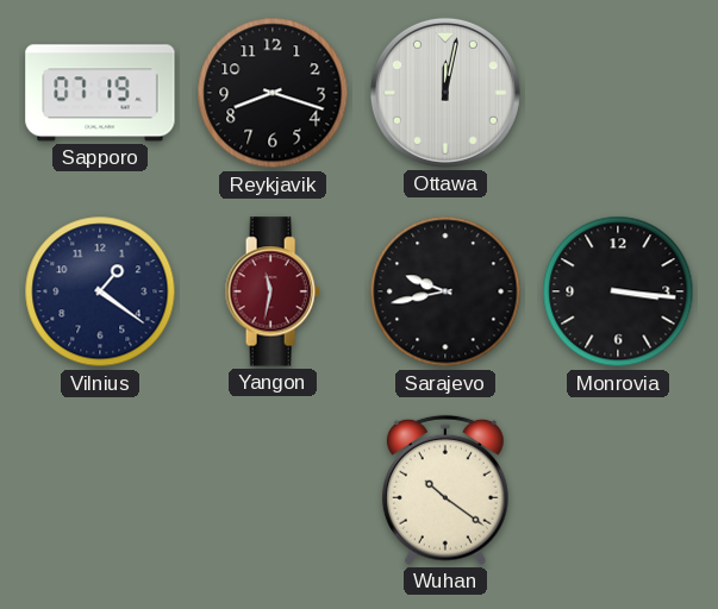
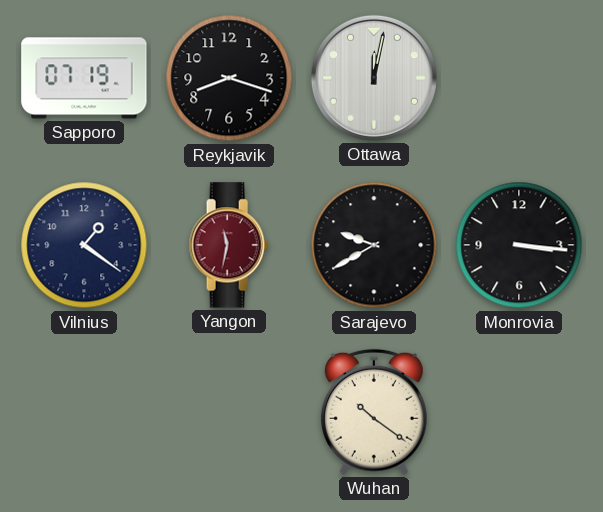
Sarajevo: 9:43 -> 9:40 (374, 245)
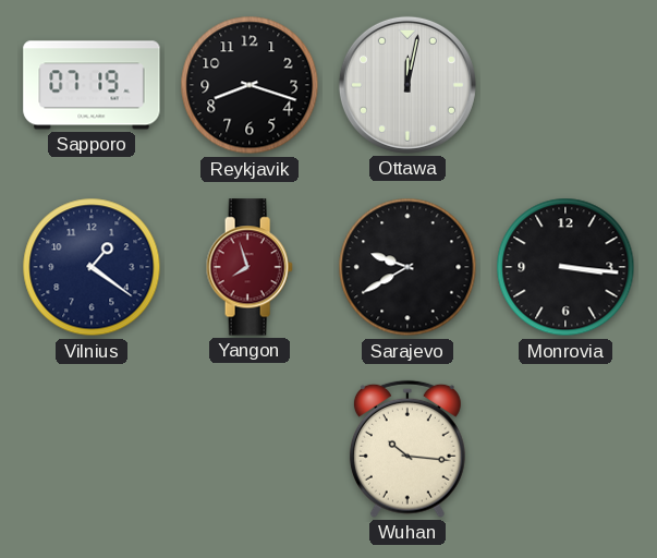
Yangon: 11:32 -> 7:57 (250, 267)
Wuhan: 10:21 -> 10:16 (407, 449)
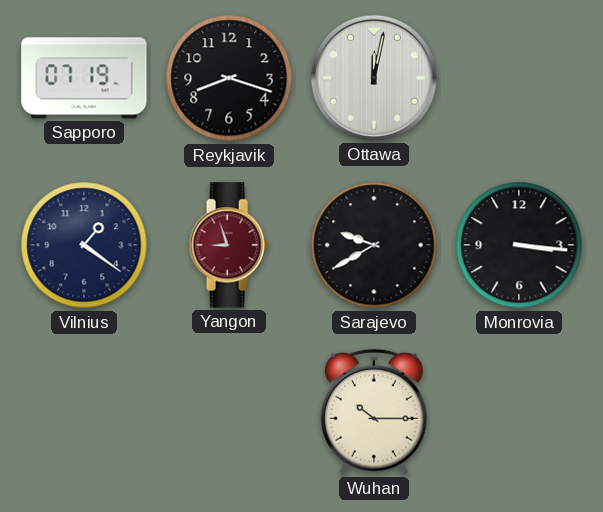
Yangon: 7:57 -> 8:57 (229, 245)
Wuhan: 10:16 -> 10:15 (374, 412)
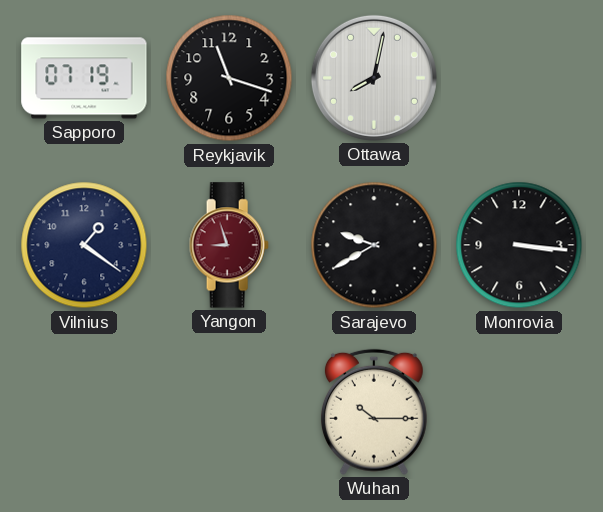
Reykjavik: 8:18 -> 11:18 (229, 78)
Ottawa: 12:02 -> 8:02 (374, 78)
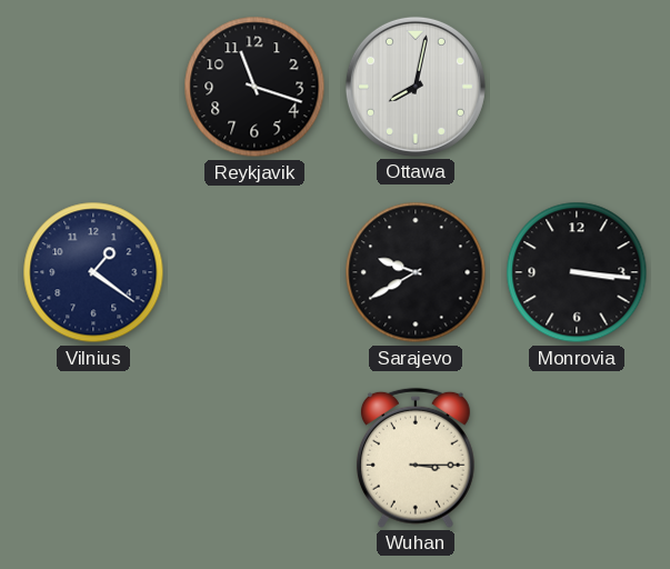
Sapporo: 07:19 -> none (84, 78)
Yangon: 8:57 -> none (229, 245)
Wuhan: 10:15 -> 3:15 (416, 458)
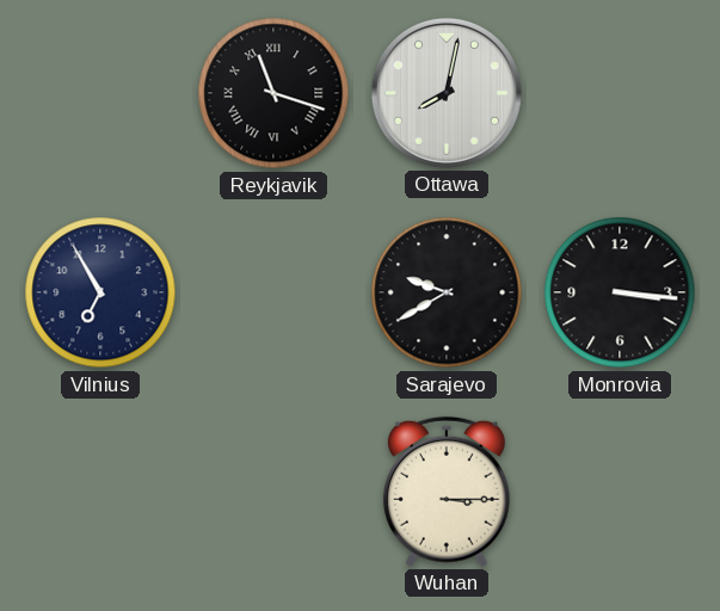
Reykjavik numerals: Arabic -> Roman (273, 93)
Vilnius: 1:21 -> 6:55 (100, 292)
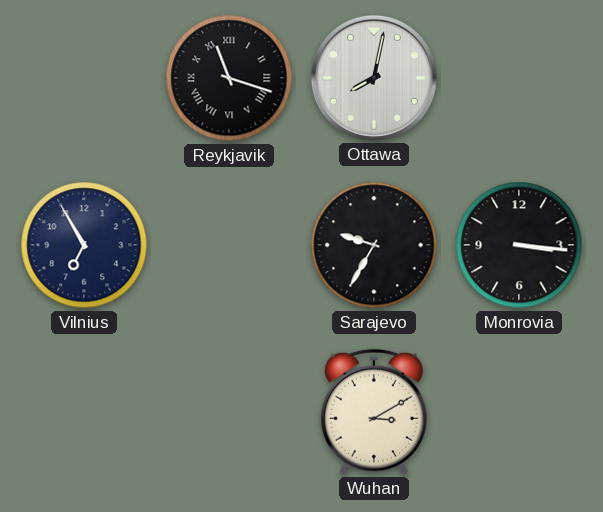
Sarajevo: 9:40 -> 9:35 (374, 245)
Wuhan: 3:15 -> 3:10 (374, 412)
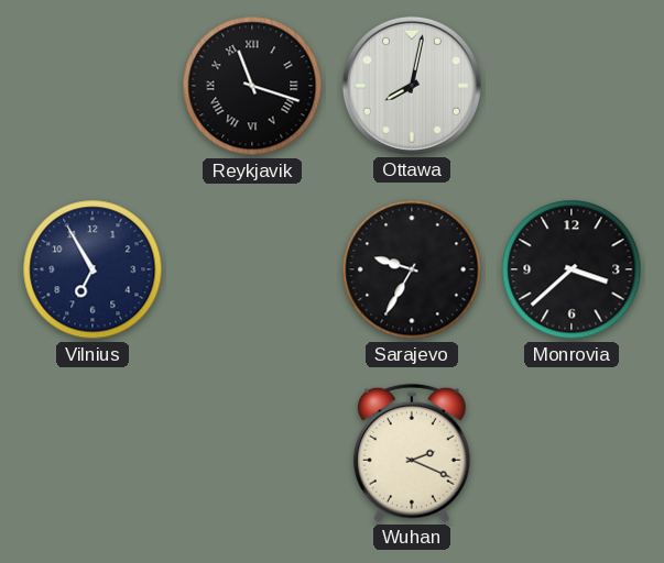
Monrovia: 3:16 -> 3:38 (572, 269)
Wuhan: 3:10 -> 2:19 (412, 453)
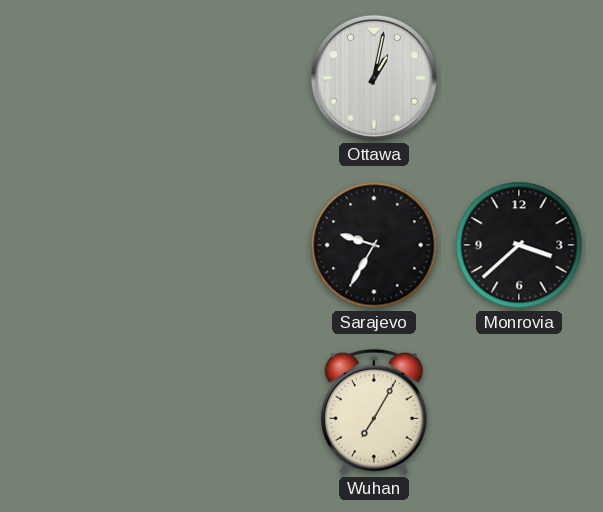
Reykjavik: 11:18 -> none (252, 86)
Ottawa: 8:02 -> 1:02 (374, 78)
Vilnius: 6:55 -> none (92, 269)
Wuhan: 2:19 -> 7:05 (374, 412)
